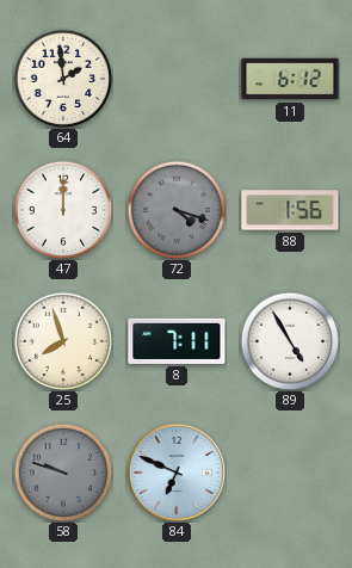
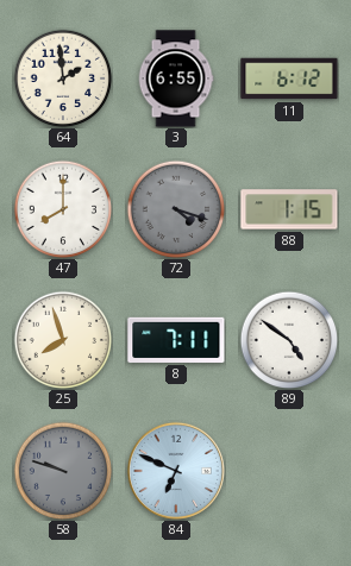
3: none -> 6:55 (176, 78)
47: 12:00 -> 8:00 (63, 209)
88: 1:56 -> 1:15 (289, 209)
89: 4:55 -> 4:51 (289, 340)
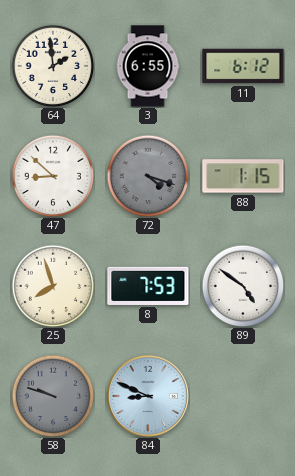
47: 8:00 -> 8:52 (53, 176)
8: 7:11 -> 7:53 (148, 286)
84: 6:49 -> 8:49 (148, 396)
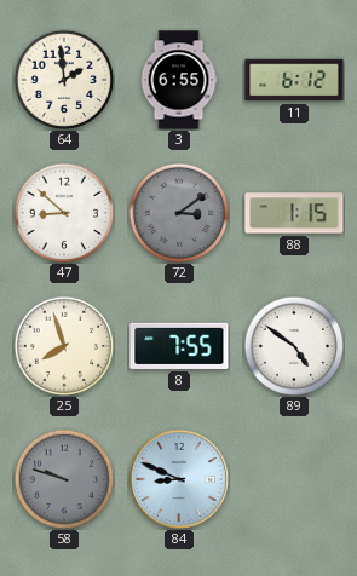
72: 4:18 -> 3:09 (179, 213)
8: 7:53 -> 7:55 (179, 346)
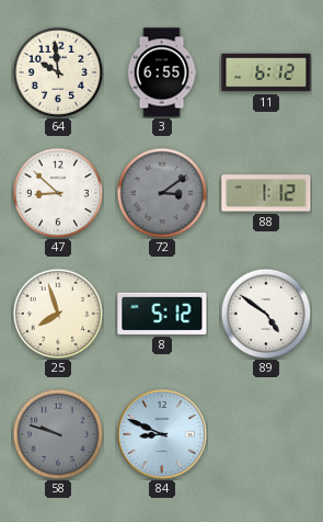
64: 1:59 -> 9:59 (58, 72)
88: 1:15 -> 1:12 (266, 193)
8: 7:55 -> 5:12 (162, 314)
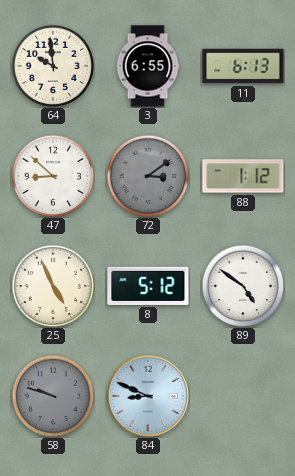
11: 6:12 -> 6:13 (243, 66)
25: 7:57 -> 4:56 (53, 286)
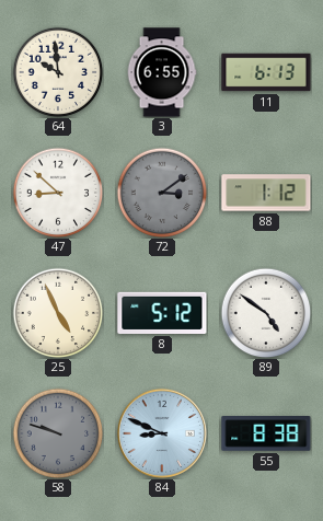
55: none -> 8:38 (266, 435)
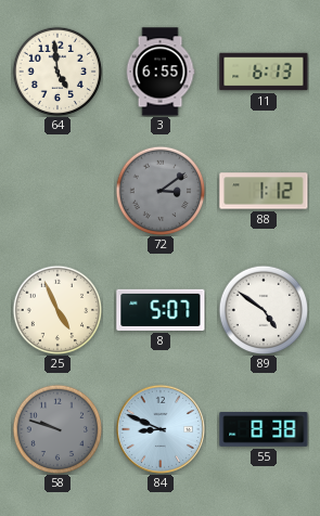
64: 9:59 -> 4:59 (57, 72)
47: 8:52 -> none (58, 193)
8: 5:12 -> 5:07 (161, 310)
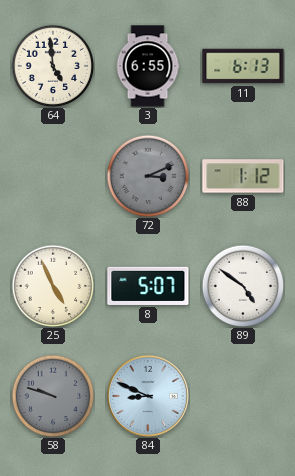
72: 3:09 -> 3:11 (148, 176)
55: 8:38 -> none (264, 430)
